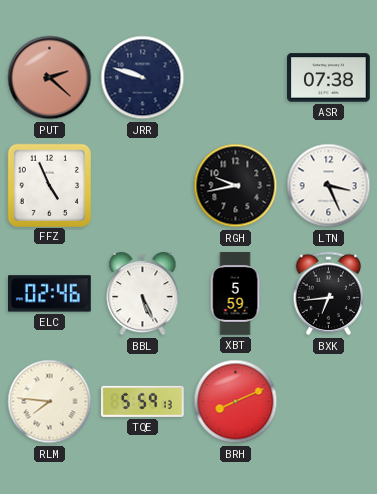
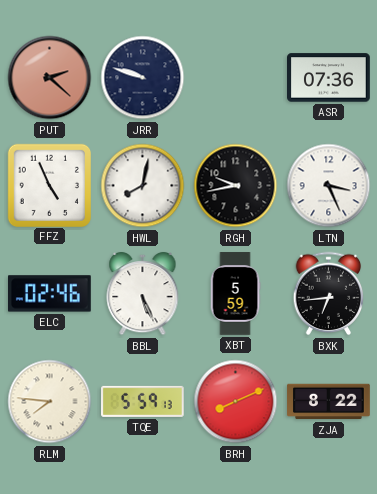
ASR: 07:38 -> 07:36 (329, 78)
HWL: none -> 8:02 (143, 186)
ZJA: none -> 8:22 (329, 402)
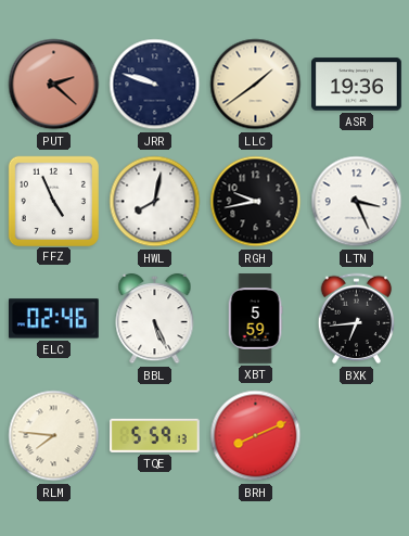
LLC: none -> 1:39 (256, 85)
ASR: 07:36 -> 19:36 (357, 85)
ZJA: 8:22 -> none (329, 402)
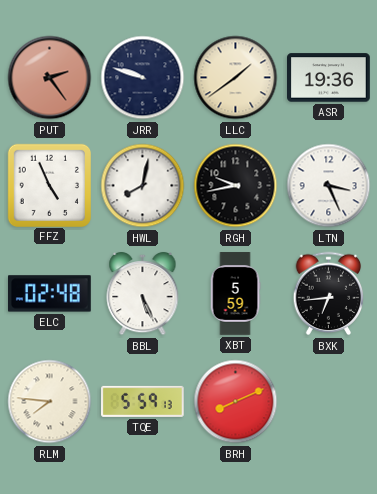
PUT: 2:22 -> 2:24 (50, 78)
ELC: 02:46 -> 02:48 (50, 294)
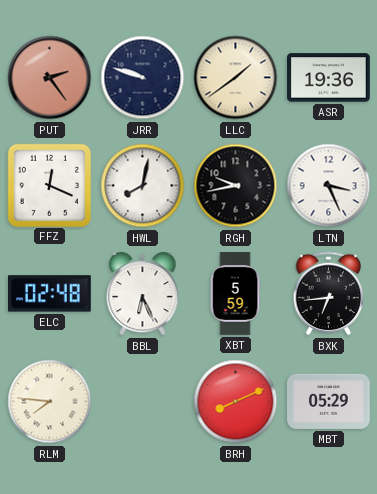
FFZ: 4:56 -> 12:19 (49, 185)
BBL: 5:26 -> 6:26 (143, 294)
TQE: 5:59 -> none (143, 401)
MBT: none -> 05:29 (329, 401)
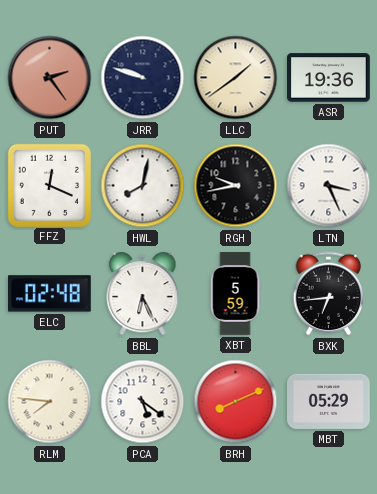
PCA: none -> 5:21 (143, 402)
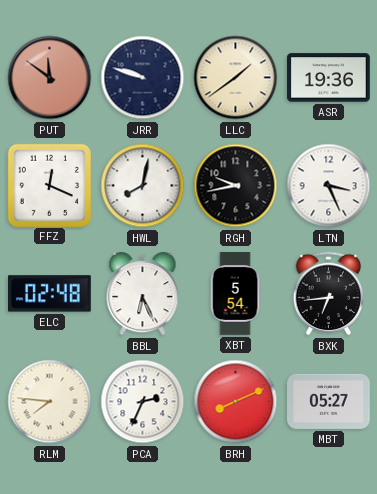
PUT: 2:24 -> 11:51 (50, 78)
XBT: 5:59 -> 5:54 (235, 294)
PCA: 5:21 -> 2:34 (143, 402)
MBT: 05:29 -> 05:27 (329, 401)
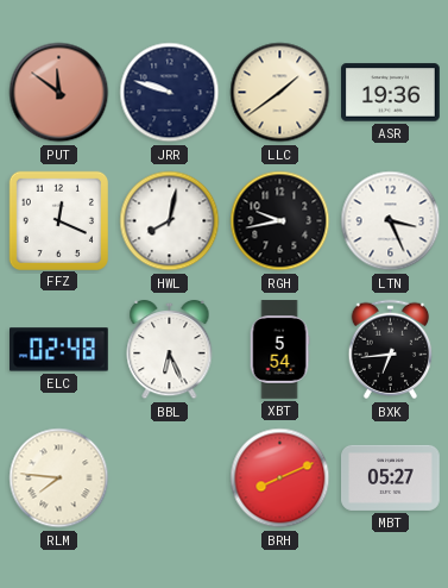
PCA: 2:34 -> none (143, 402)
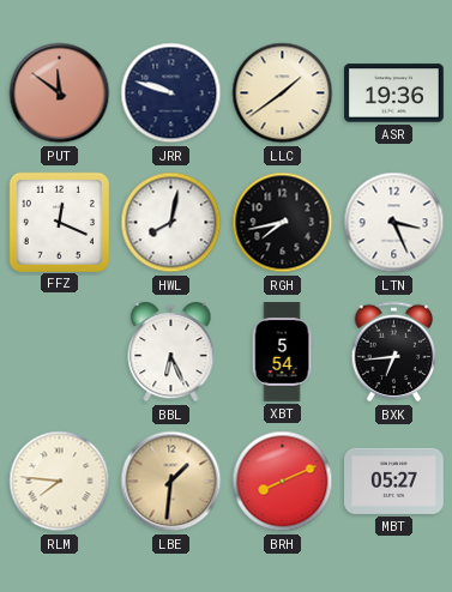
RGH: 9:43 -> 7:43 (283, 223)
ELC: 02:48 -> none (59, 350)
LBE: none -> 1:31 (171, 482)
